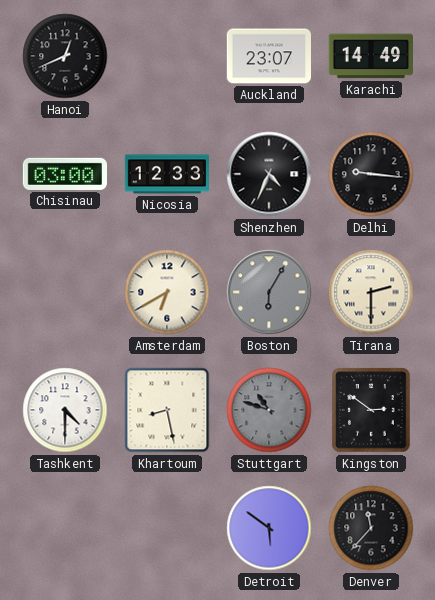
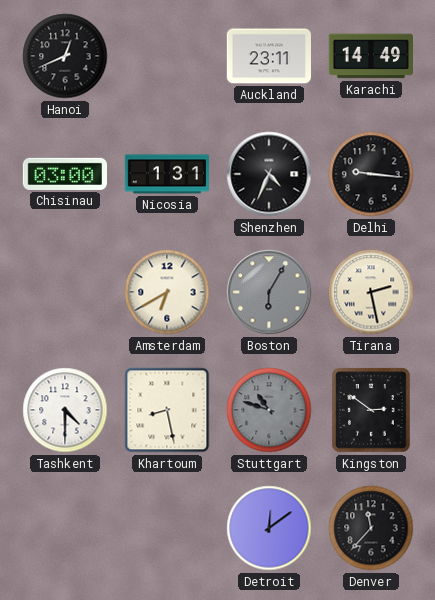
Auckland: 23:07 -> 23:11 (268, 56)
Nicosia: 12:33 -> 1:31 (167, 174)
Tirana: 2:30 -> 2:28 (371, 292)
Detroit: 5:51 -> 12:09 (269, 528)
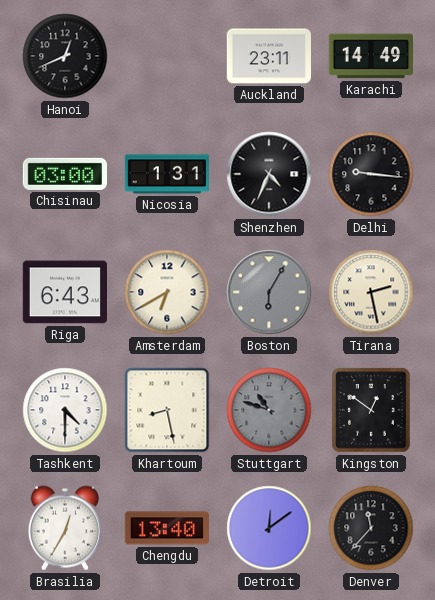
Riga: none -> 6:43 (64, 292)
Kingston: 2:51 -> 12:51 (371, 410)
Brasilia: none -> 12:35 (65, 528)
Chengdu: none -> 13:40 (166, 528)
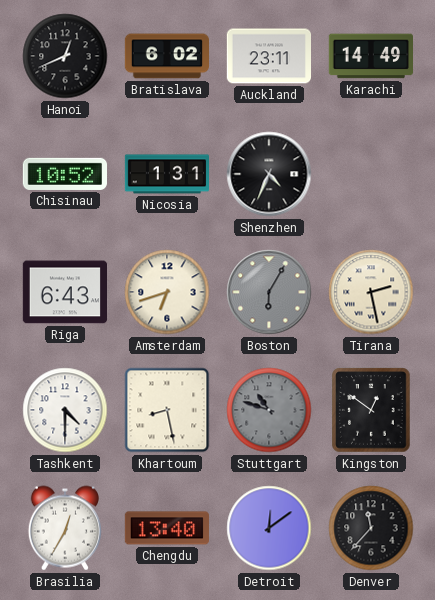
Bratislava: none -> 6:02 (166, 56)
Chisinau: 03:00 -> 10:52 (64, 174)
Delhi: 9:16 -> none (371, 174)
Amsterdam: 6:40 -> 6:42 (167, 292)
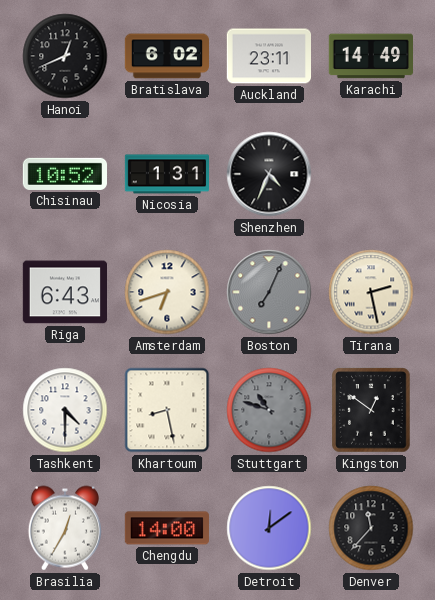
Boston: 6:05 -> 7:04 (269, 292)
Chengdu: 13:40 -> 14:00 (166, 528)
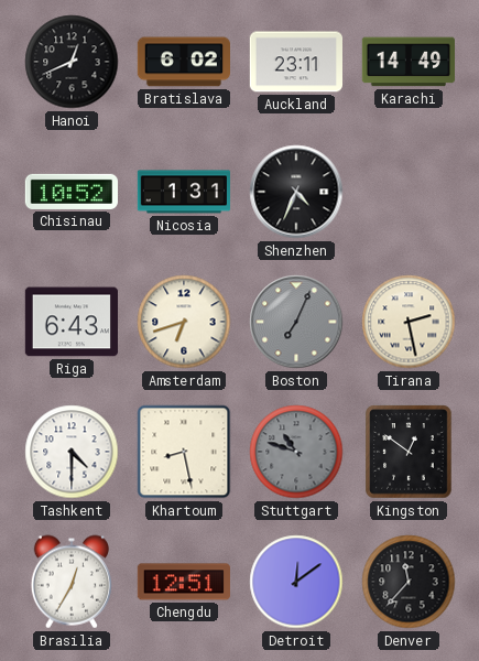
Chengdu: 14:00 -> 12:51 (183, 582)
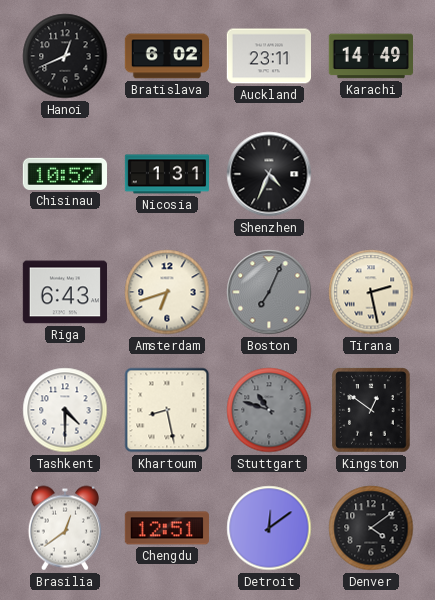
Brasilia: 12:35 -> 12:39 (65, 528)
Denver: 11:37 -> 4:09 (371, 528)
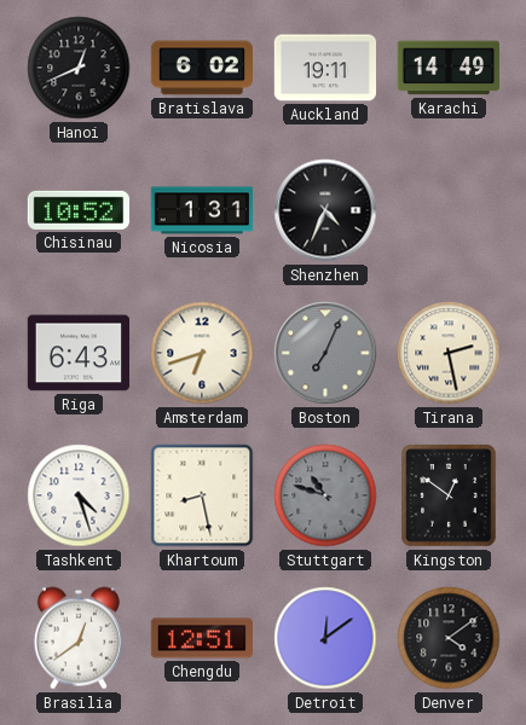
Auckland: 23:11 -> 19:11 (324, 68)
Tashkent: 4:30 -> 4:27 (79, 495)
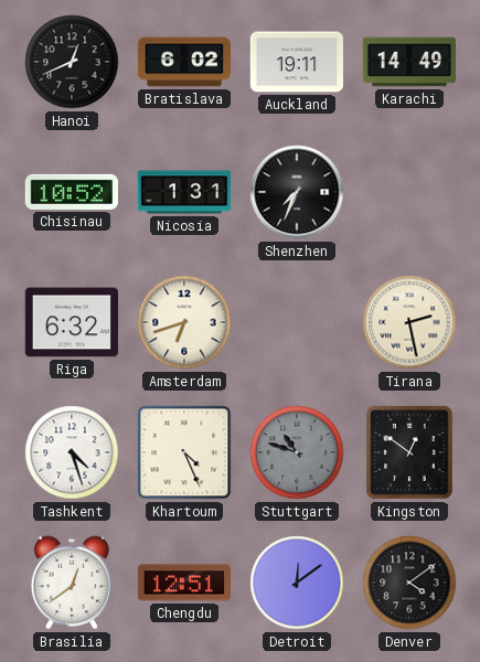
Shenzhen: 4:34 -> 7:34 (297, 192)
Riga: 6:43 -> 6:32 (71, 322)
Boston: 7:04 -> none (325, 353)
Khartoum: 8:28 -> 4:26 (184, 452)
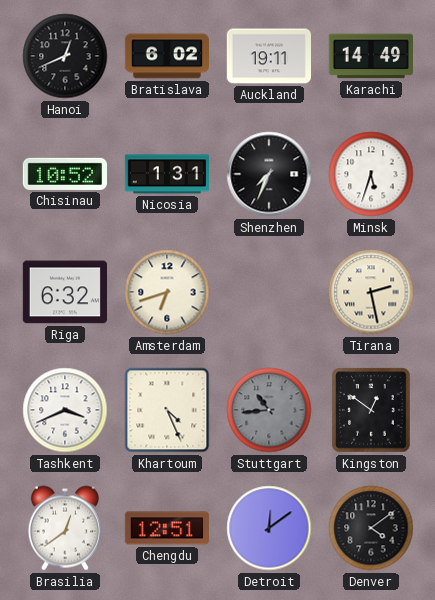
Minsk: none -> 5:33 (371, 174)
Tashkent: 4:27 -> 3:41 (65, 410)
Stuttgart: 10:48 -> 10:44 (269, 410)
